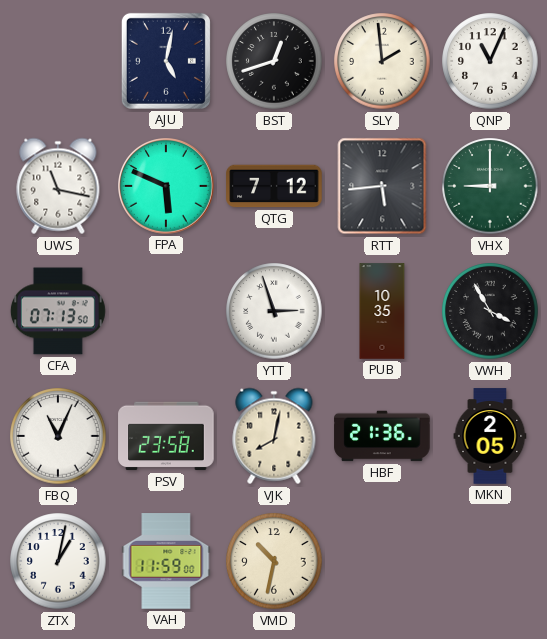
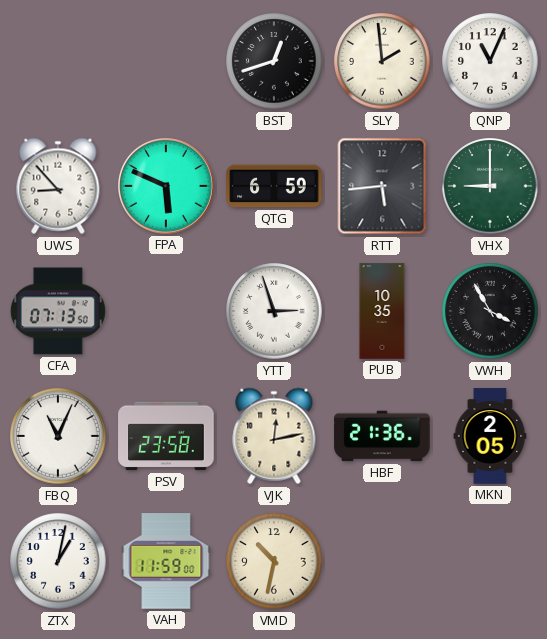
AJU: 5:02 -> none (166, 61)
UWS: 11:17 -> 8:53 (58, 186)
QTG: 7:12 -> 6:59 (274, 186)
VJK: 8:02 -> 12:13 (274, 436)
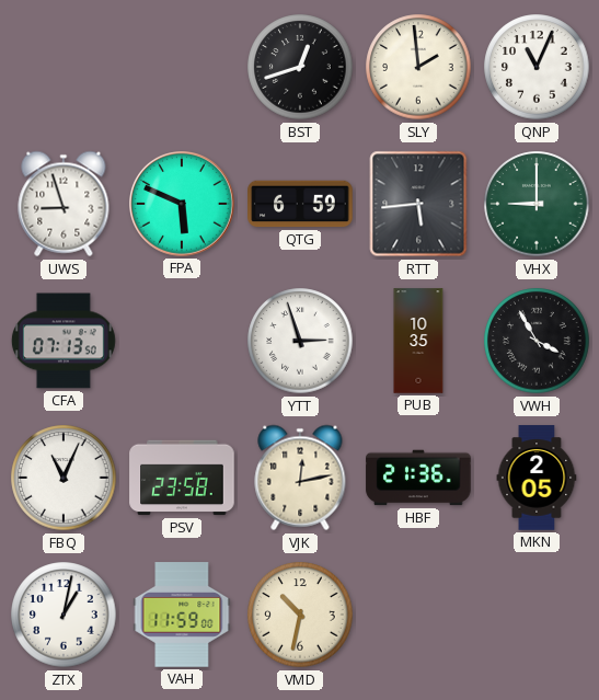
UWS: 8:53 -> 8:57 (64, 204)
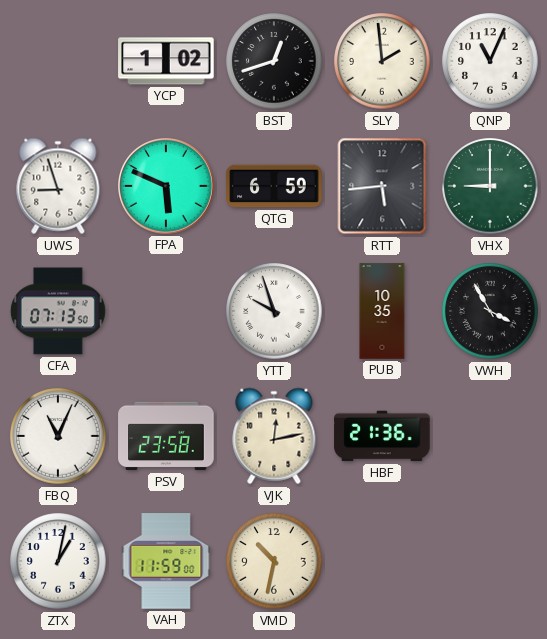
YCP: none -> 1:02 (166, 61)
YTT: 2:57 -> 9:57 (274, 311)
MKN: 2:05 -> none (537, 478)
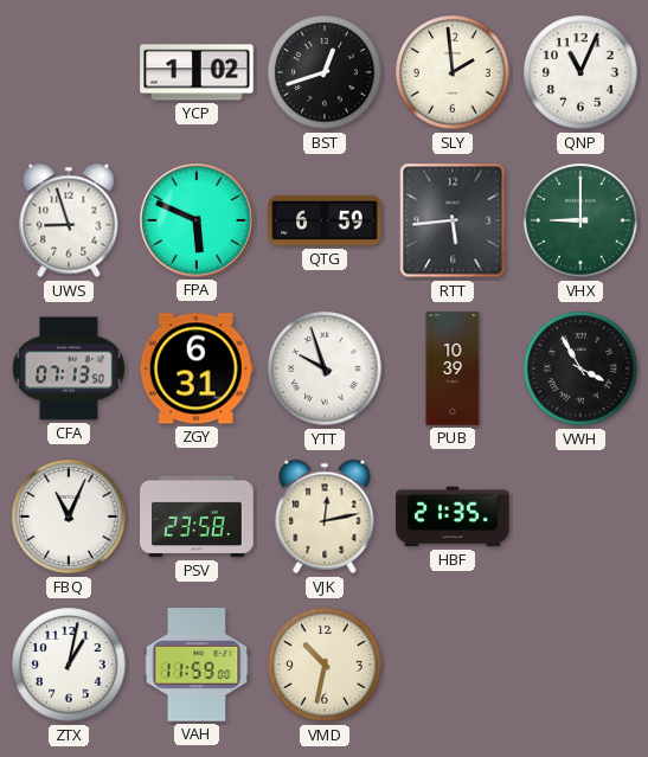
ZGY: none -> 6:31 (197, 368)
PUB: 10:35 -> 10:39 (453, 368)
HBF: 21:36 -> 21:35 (453, 517)
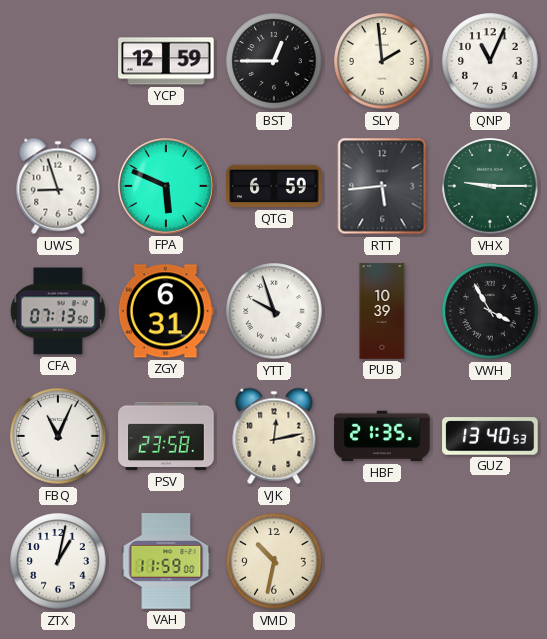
YCP: 1:02 -> 12:59 (166, 61)
BST: 12:42 -> 12:45 (274, 61)
VHX: 9:00 -> 9:15 (490, 186)
GUZ: none -> 13:40 (490, 436)
